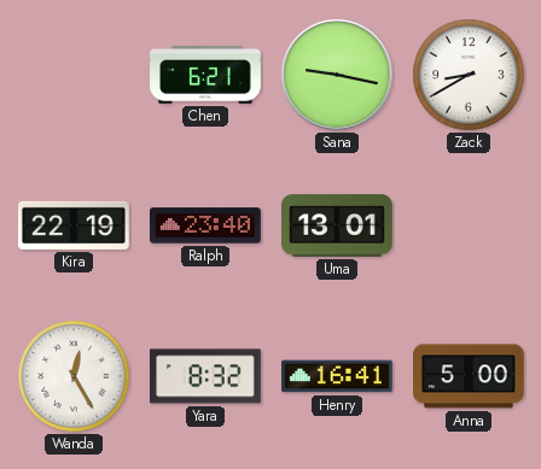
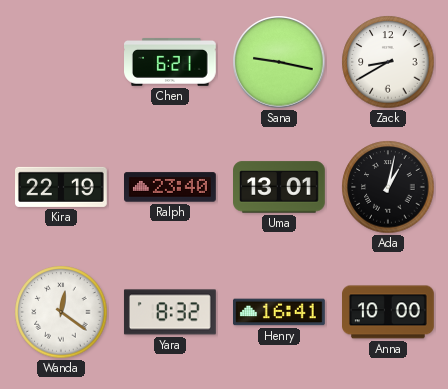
Ada: none -> 1:02 (388, 187)
Wanda: 12:25 -> 12:21 (61, 312)
Anna: 5:00 -> 10:00 (389, 312)
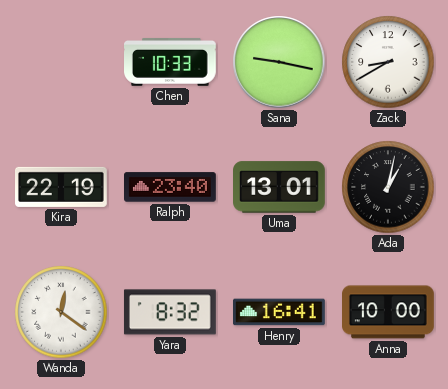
Chen: 6:21 -> 10:33 (171, 62)
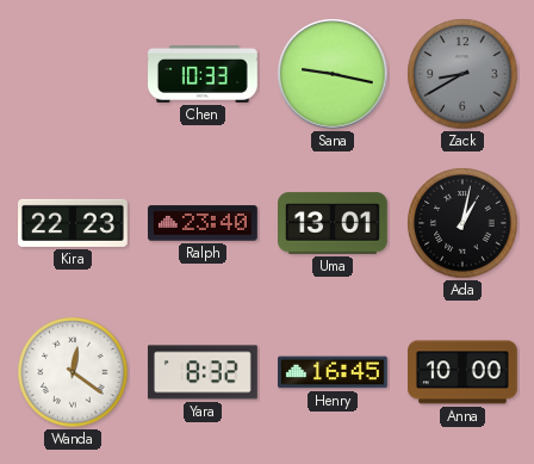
Zack dial: white -> grey (462, 74)
Kira: 22:19 -> 22:23 (74, 223)
Henry: 16:41 -> 16:45 (334, 372)
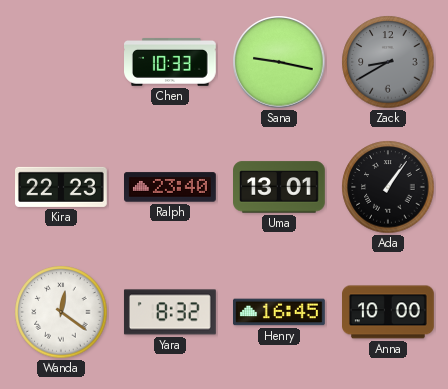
Ada: 1:02 -> 1:06 (388, 187)
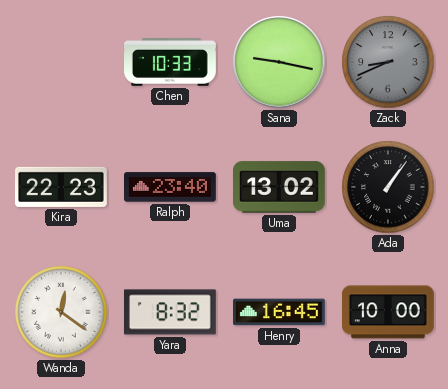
Zack: 8:40 -> 8:41 (388, 62)
Uma: 13:01 -> 13:02 (280, 187)
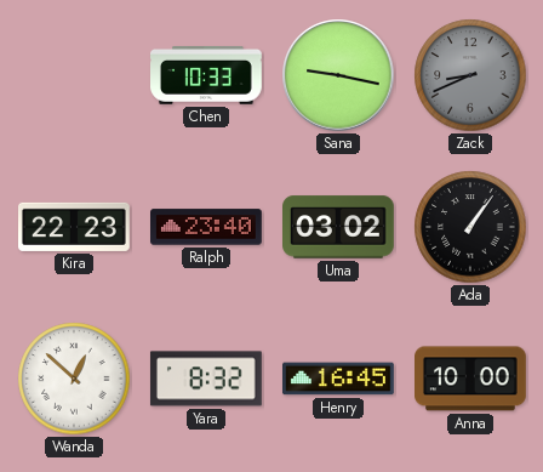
Uma: 13:02 -> 03:02 (339, 227)
Wanda: 12:21 -> 12:52 (74, 379)
